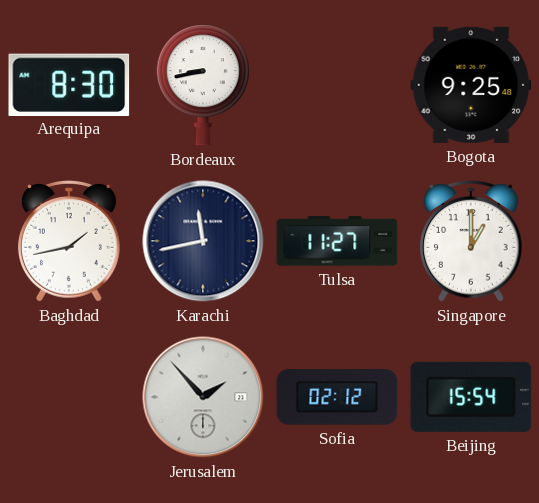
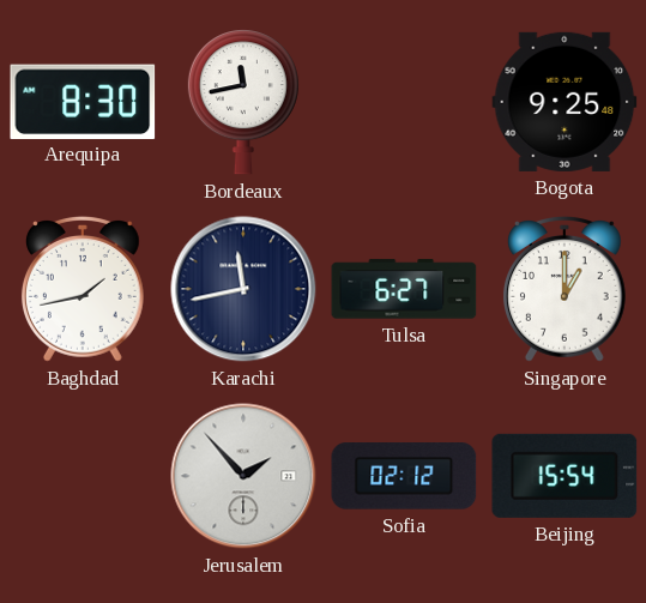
Bordeaux: 8:43 -> 11:43 (243, 102)
Tulsa: 11:27 -> 6:27 (404, 289)
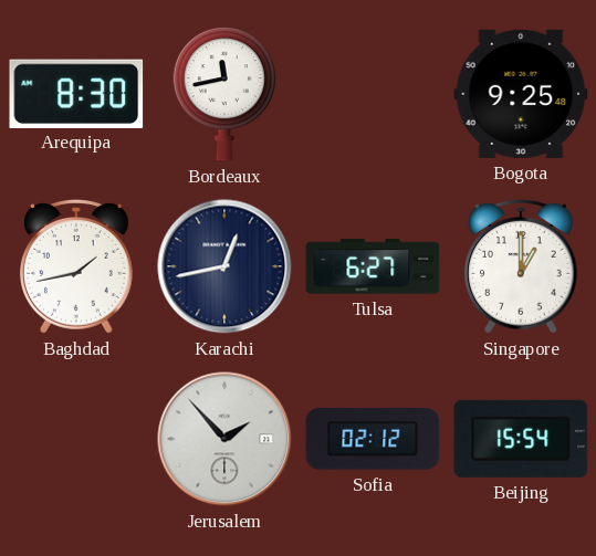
Karachi: 11:43 -> 12:43 (224, 266)
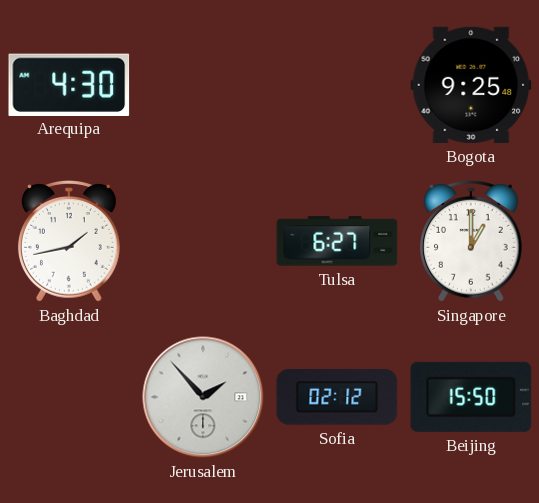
Arequipa: 8:30 -> 4:30 (69, 84)
Bordeaux: 11:43 -> none (224, 94)
Karachi: 12:43 -> none (224, 266)
Beijing: 15:54 -> 15:50 (471, 397)
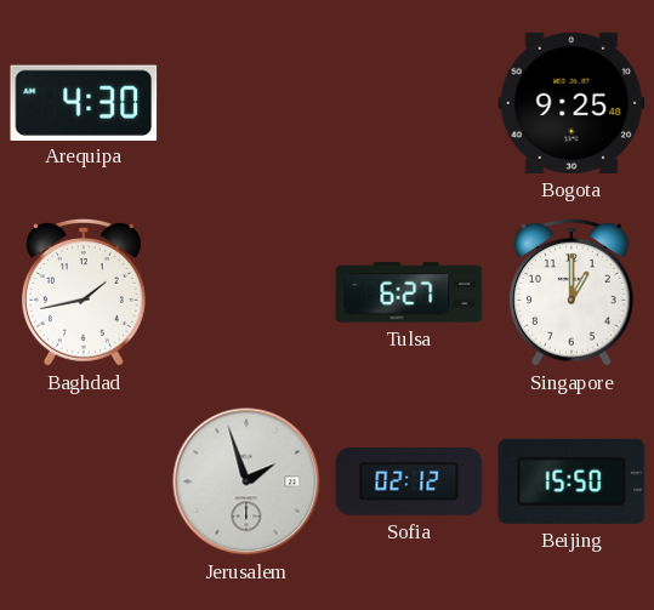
Jerusalem: 1:53 -> 1:57 (246, 481)
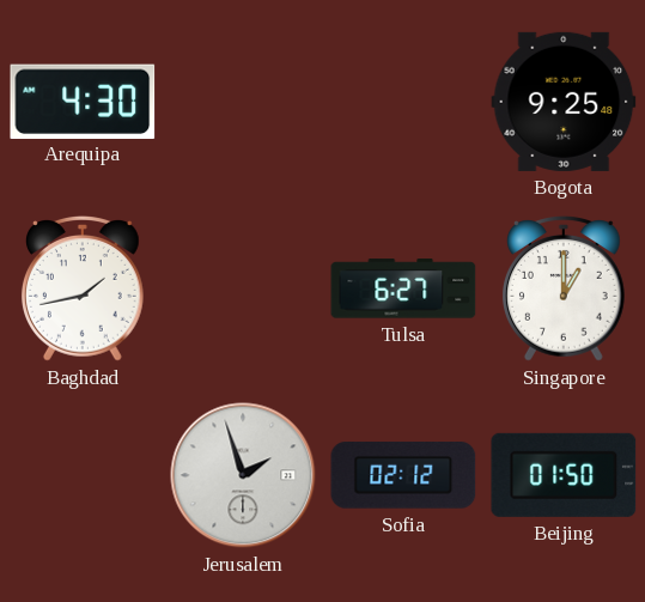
Beijing: 15:50 -> 01:50 (564, 475)
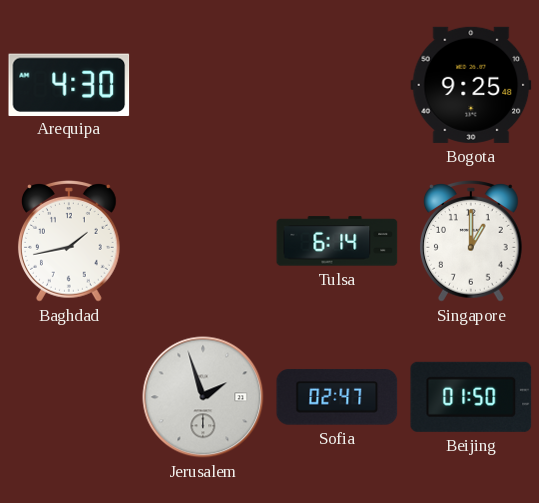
Tulsa: 6:27 -> 6:14 (337, 241)
Sofia: 02:12 -> 02:47 (337, 397)
